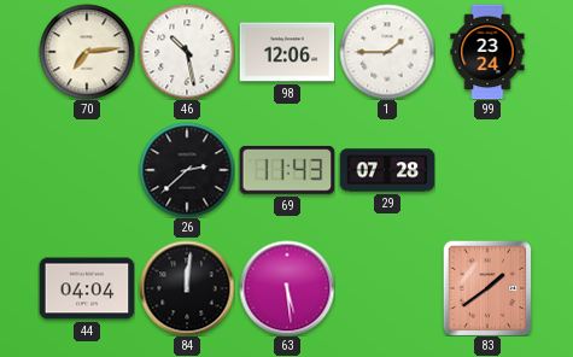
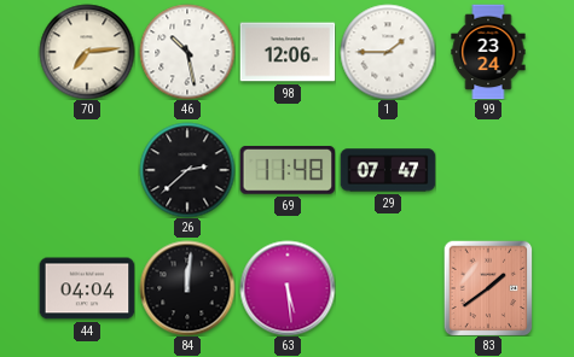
69: 11:43 -> 11:48 (288, 170)
29: 07:28 -> 07:47 (388, 170)
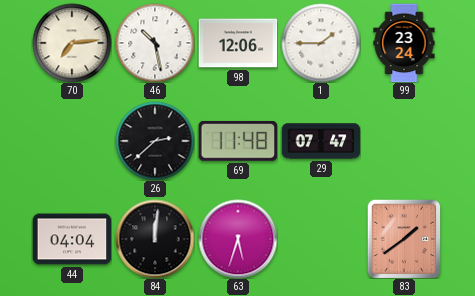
63: 5:29 -> 5:33 (238, 239)
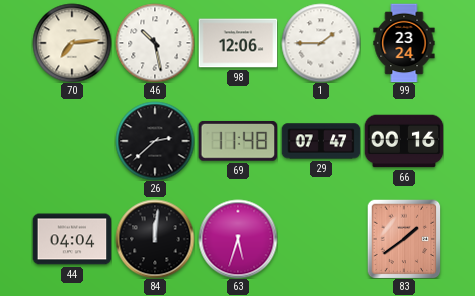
66: none -> 00:16 (404, 141)
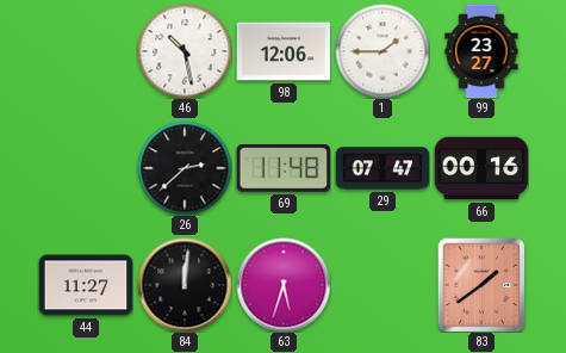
70: 7:14 -> none (72, 43)
99: 23:24 -> 23:27 (481, 51)
44: 04:04 -> 11:27 (86, 285)
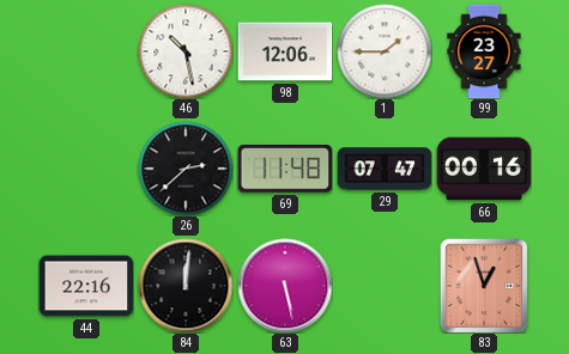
44: 11:27 -> 22:16 (86, 286)
63: 5:33 -> 5:28 (285, 286)
83: 1:39 -> 12:57 (484, 286)
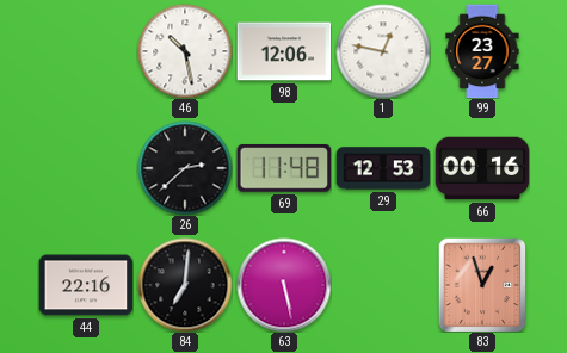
1: 1:45 -> 12:47 (383, 51)
29: 07:47 -> 12:53 (383, 168)
84: 12:01 -> 7:01 (185, 285)
